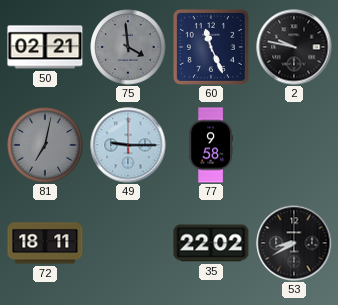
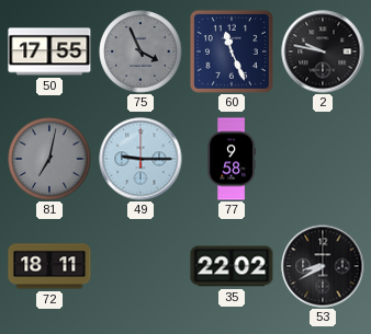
50: 02:21 -> 17:55 (49, 51)
75: 3:59 -> 3:56 (140, 51)
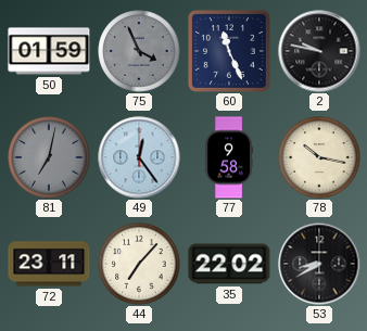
50: 17:55 -> 01:59 (49, 51)
49: 9:15 -> 12:24 (139, 157)
78: none -> 10:17 (319, 157)
72: 18:11 -> 23:11 (49, 264)
44: none -> 7:07 (139, 264)
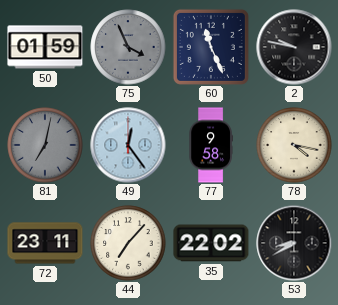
78: 10:17 -> 4:17 (294, 145)
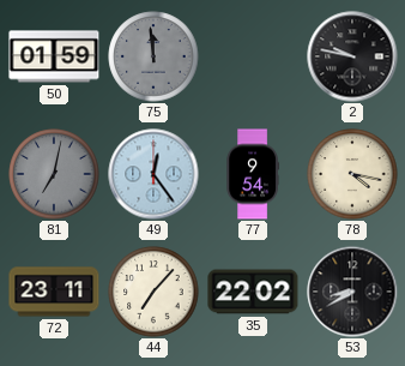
75: 3:56 -> 11:59 (153, 56)
60: 11:26 -> none (211, 47)
77: 9:58 -> 9:54 (253, 174)
